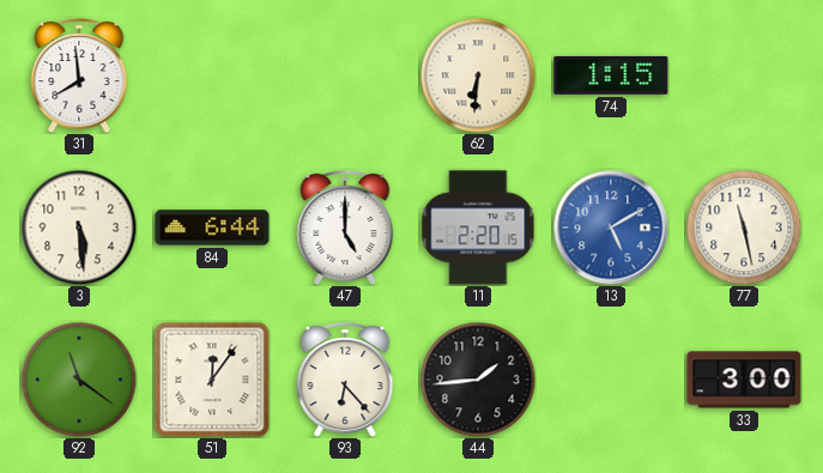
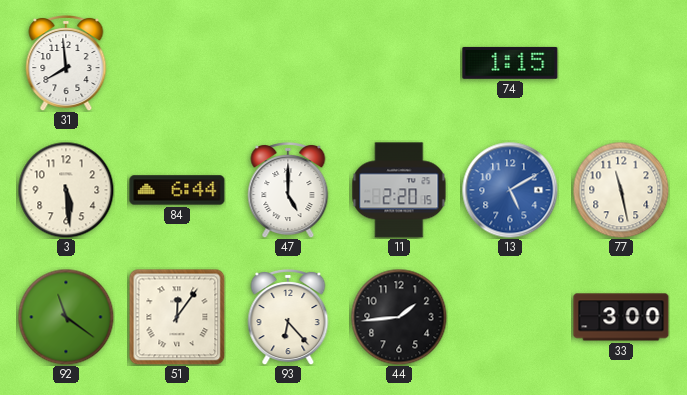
62: 6:31 -> none (478, 75)
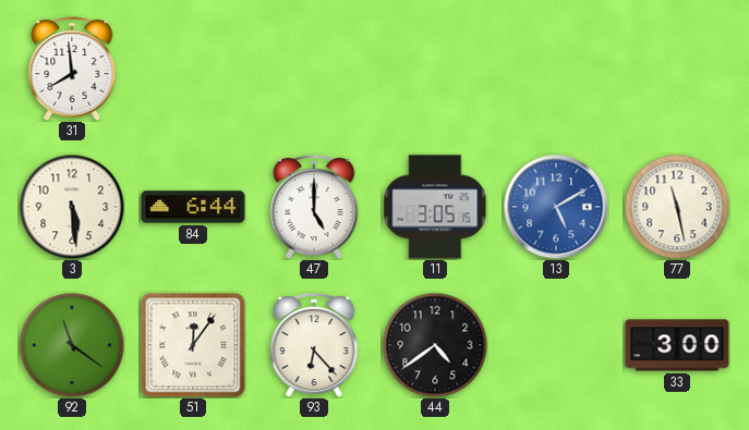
74: 1:15 -> none (510, 63)
11: 2:20 -> 3:05 (435, 207)
44: 1:44 -> 4:39 (435, 345)
